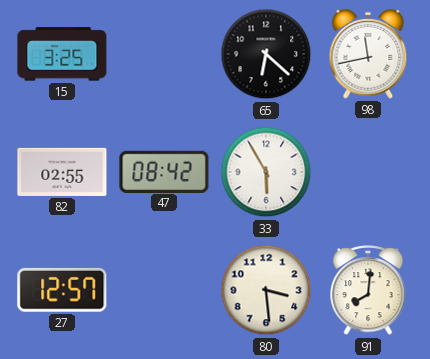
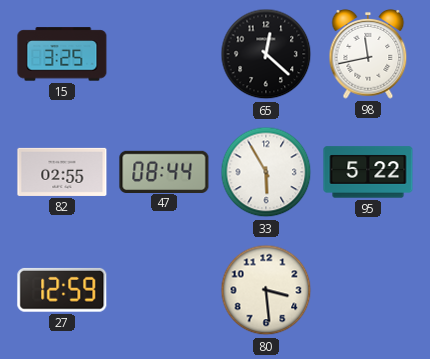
65: 6:22 -> 12:22 (266, 54)
47: 08:42 -> 08:44 (164, 171)
95: none -> 5:22 (368, 172)
27: 12:57 -> 12:59 (62, 290)
91: 8:01 -> none (368, 291)
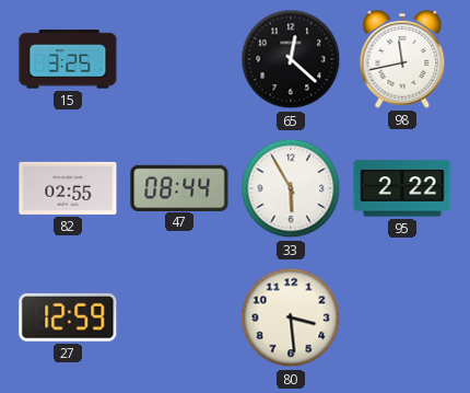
95: 5:22 -> 2:22 (402, 188)
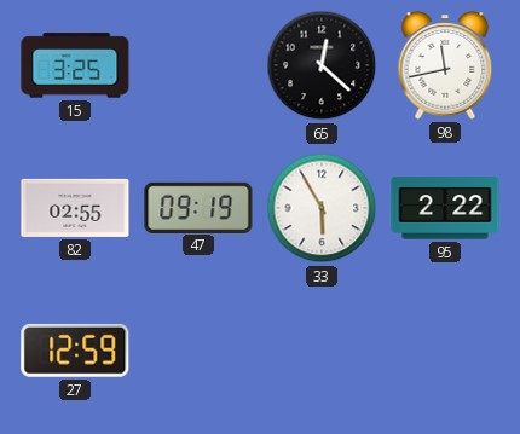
47: 08:44 -> 09:19 (198, 207)
80: 3:29 -> none (291, 317)
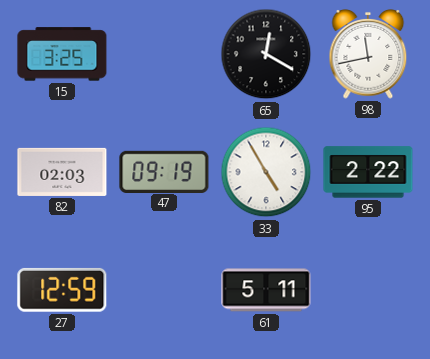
65: 12:22 -> 12:20 (266, 54)
82: 02:55 -> 02:03 (62, 172)
33: 5:55 -> 4:55 (266, 172)
61: none -> 5:11 (266, 290)
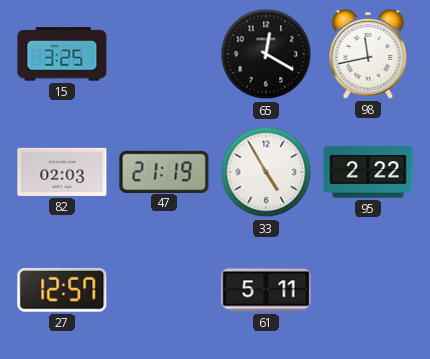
47: 09:19 -> 21:19 (164, 171)
27: 12:59 -> 12:57 (62, 290)
